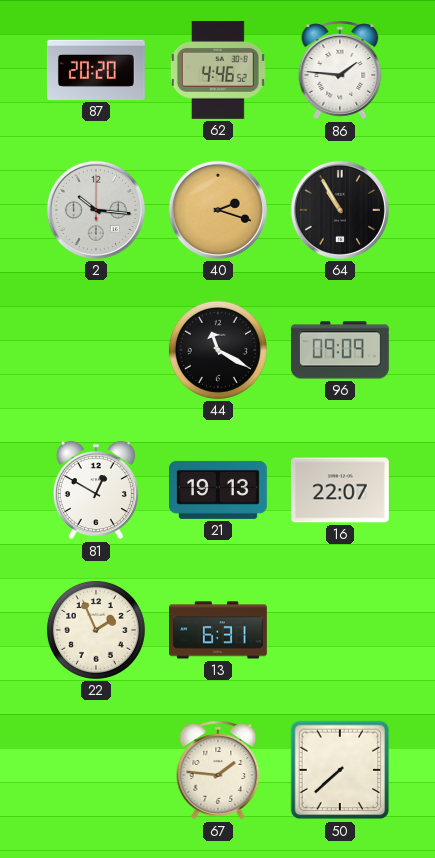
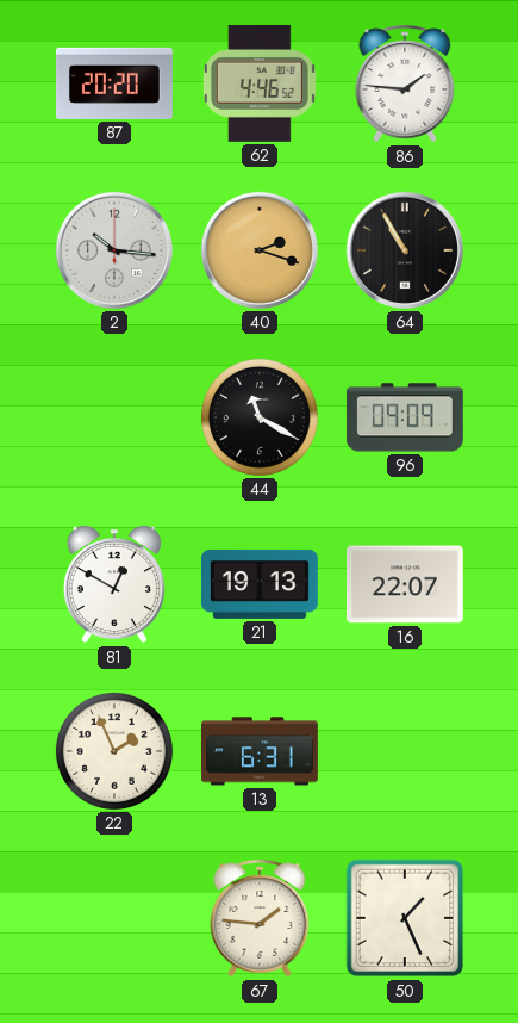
50: 7:38 -> 1:26 (405, 918)
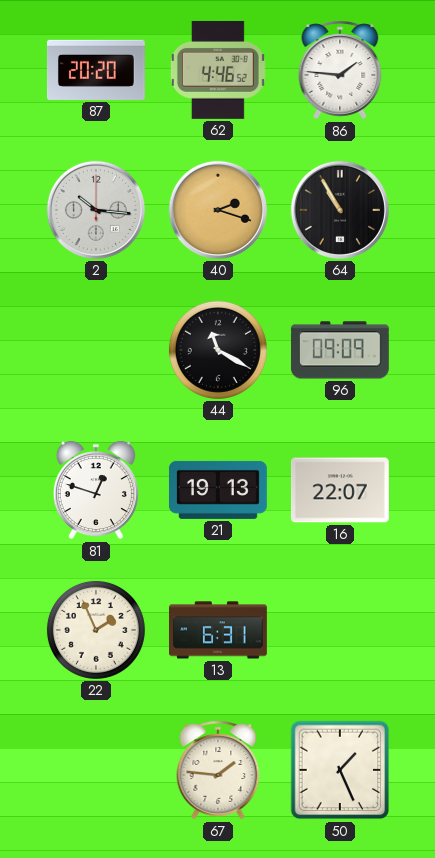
81: 12:50 -> 12:48 (96, 490)
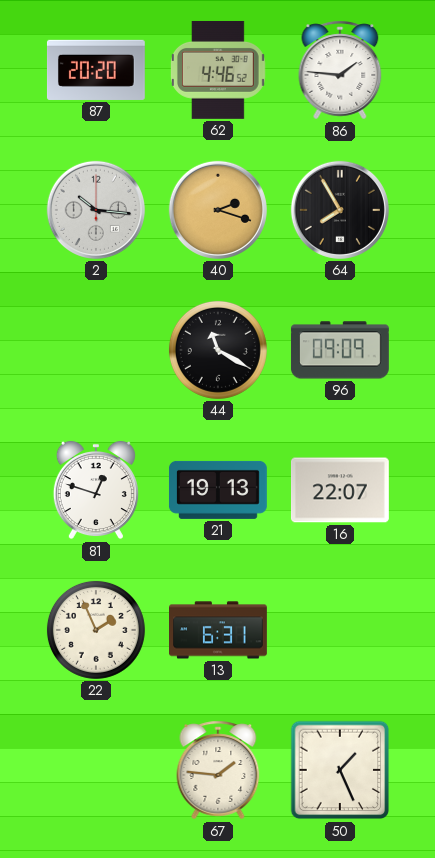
64: 10:55 -> 7:55 (340, 210)
